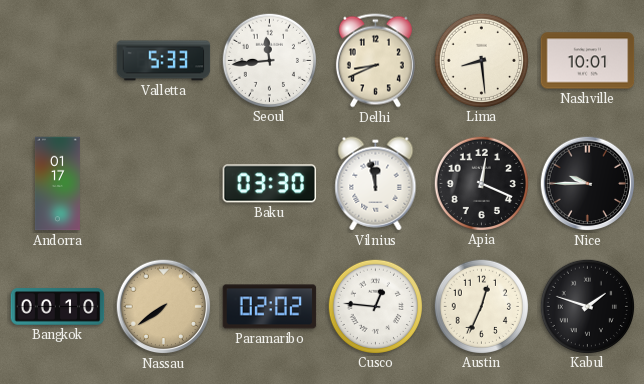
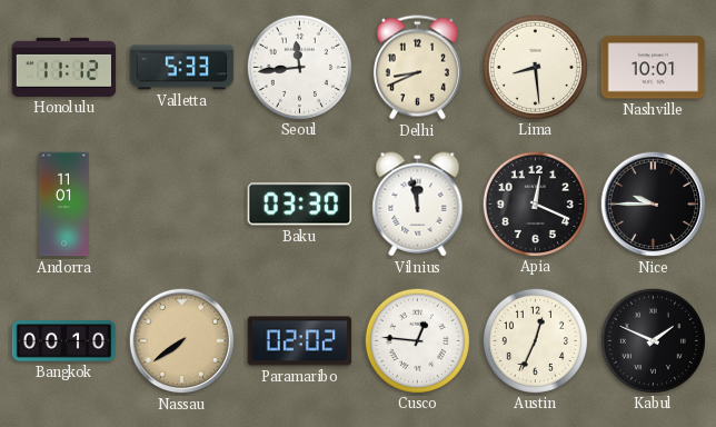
Honolulu: none -> 11:12 (64, 67)
Andorra: 01:17 -> 11:01 (63, 205)
Kabul: 1:48 -> 1:49 (653, 340)
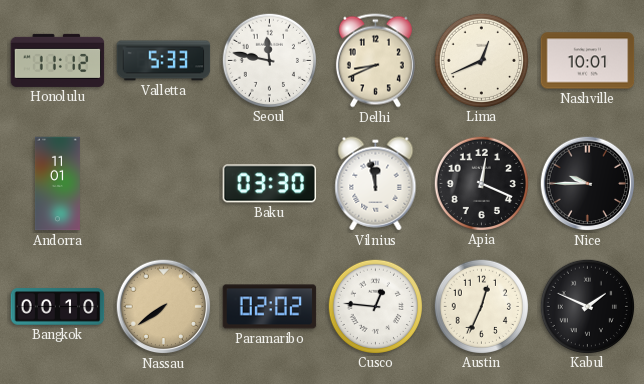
Seoul: 11:44 -> 11:47 (269, 60)
Lima: 8:29 -> 12:41 (481, 60)
